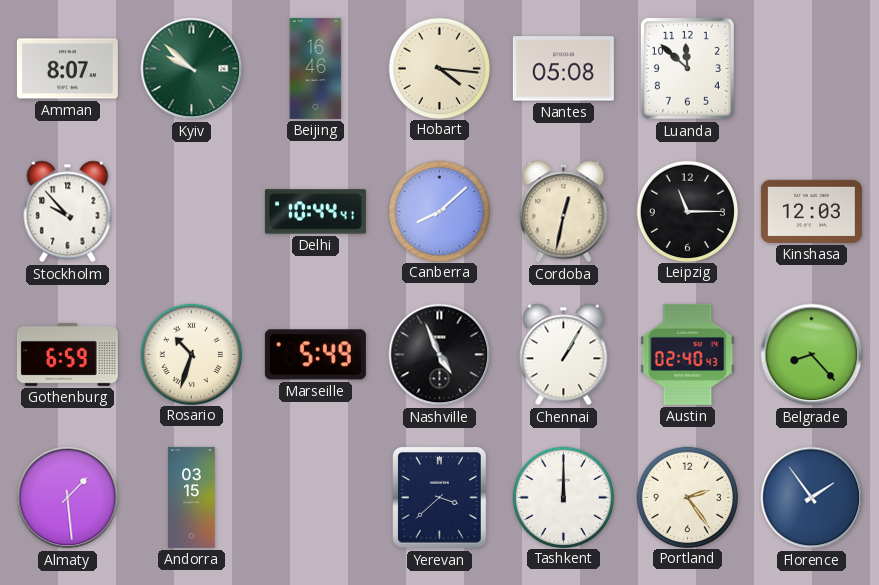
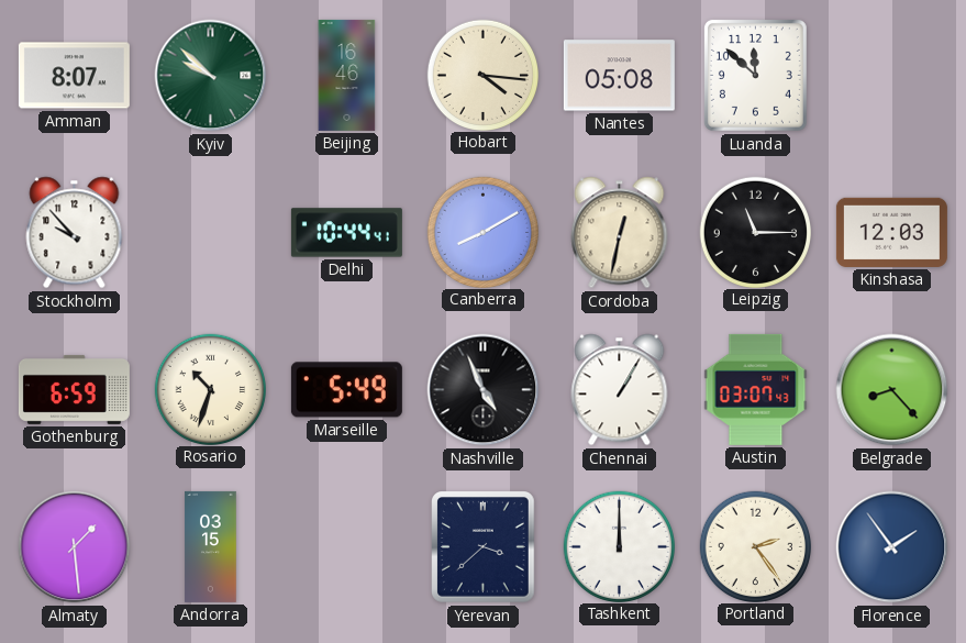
Canberra: 8:08 -> 8:10 (482, 232)
Austin: 02:40 -> 03:07 (756, 389)
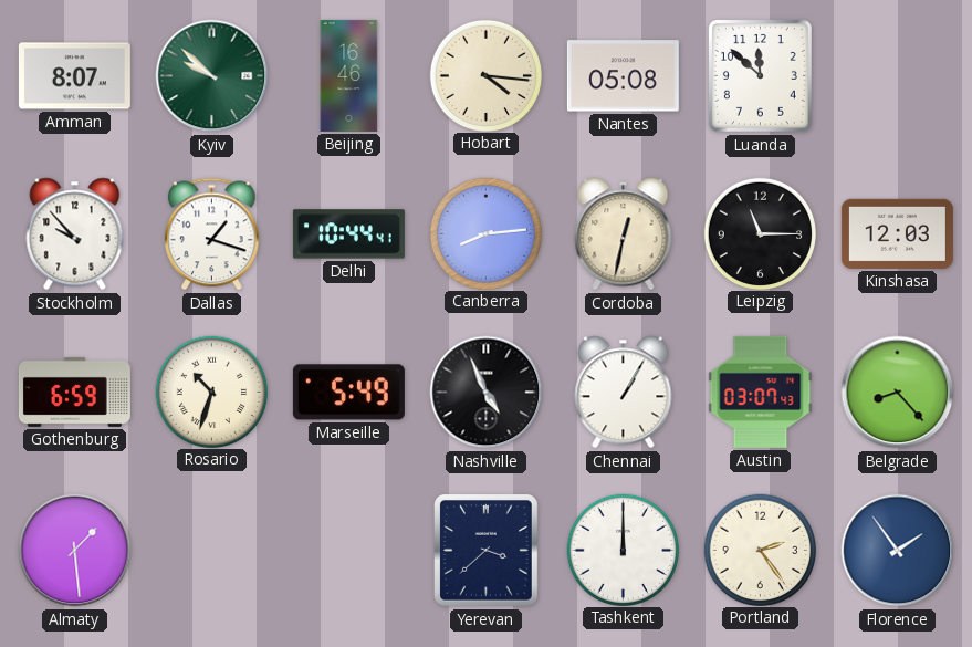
Dallas: none -> 1:18 (212, 234)
Canberra: 8:10 -> 8:14 (485, 233)
Andorra: 03:15 -> none (211, 546)
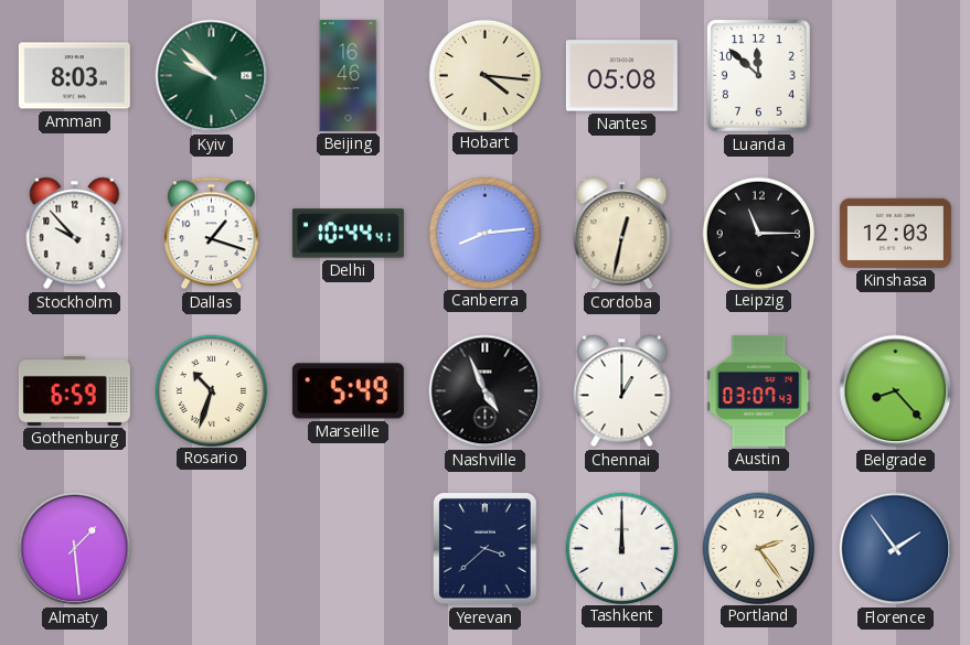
Amman: 8:07 -> 8:03 (74, 76)
Chennai: 1:05 -> 1:00 (622, 391)
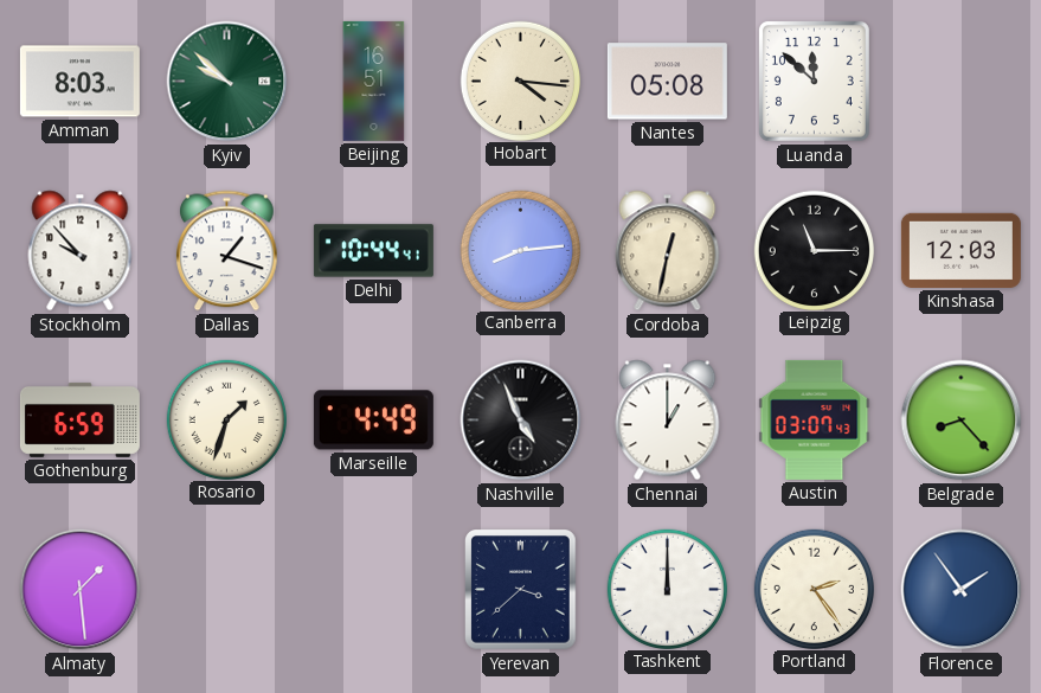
Beijing: 16:46 -> 16:51 (374, 81)
Rosario: 10:33 -> 1:33 (226, 419)
Marseille: 5:49 -> 4:49 (373, 421)
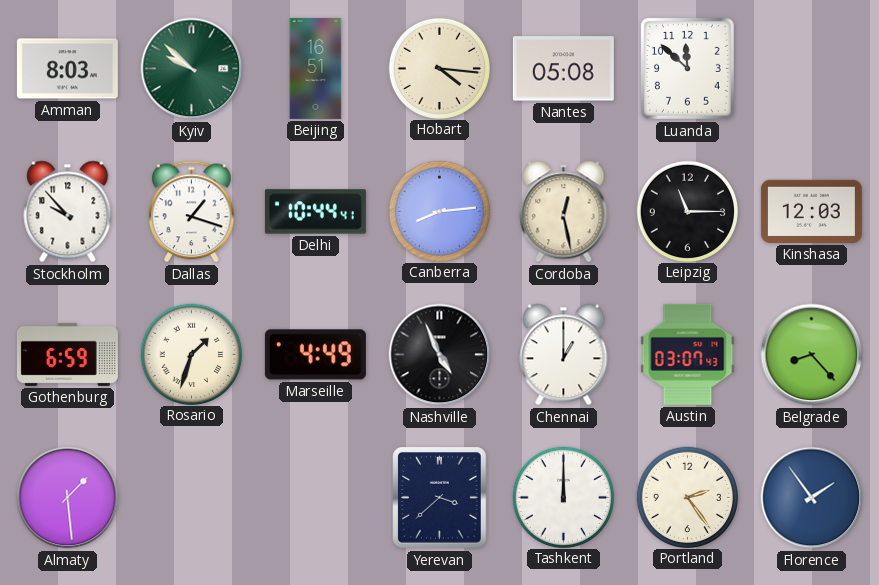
Cordoba: 12:32 -> 12:28 (564, 212)
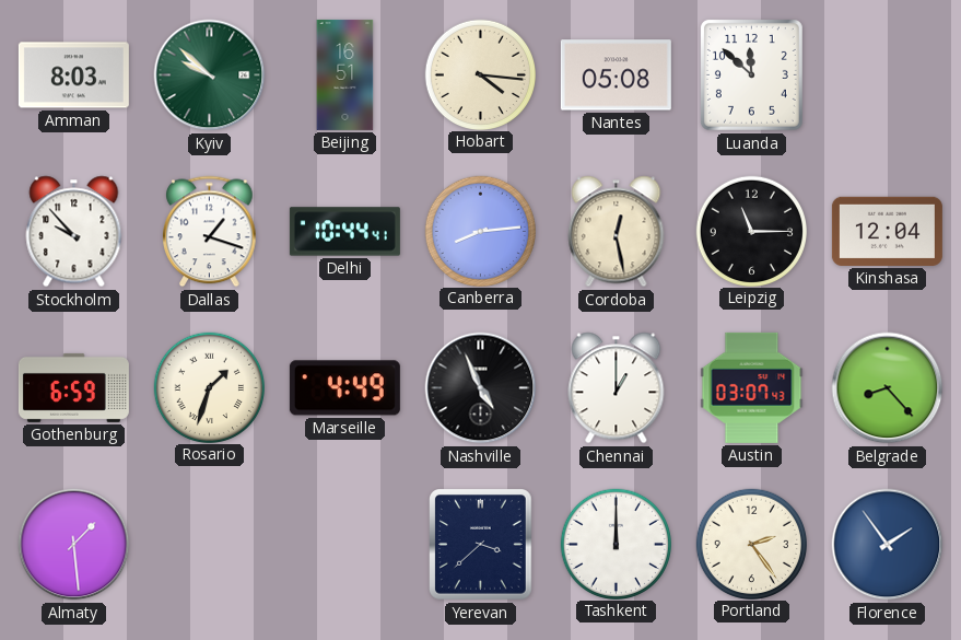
Kinshasa: 12:03 -> 12:04 (887, 231)
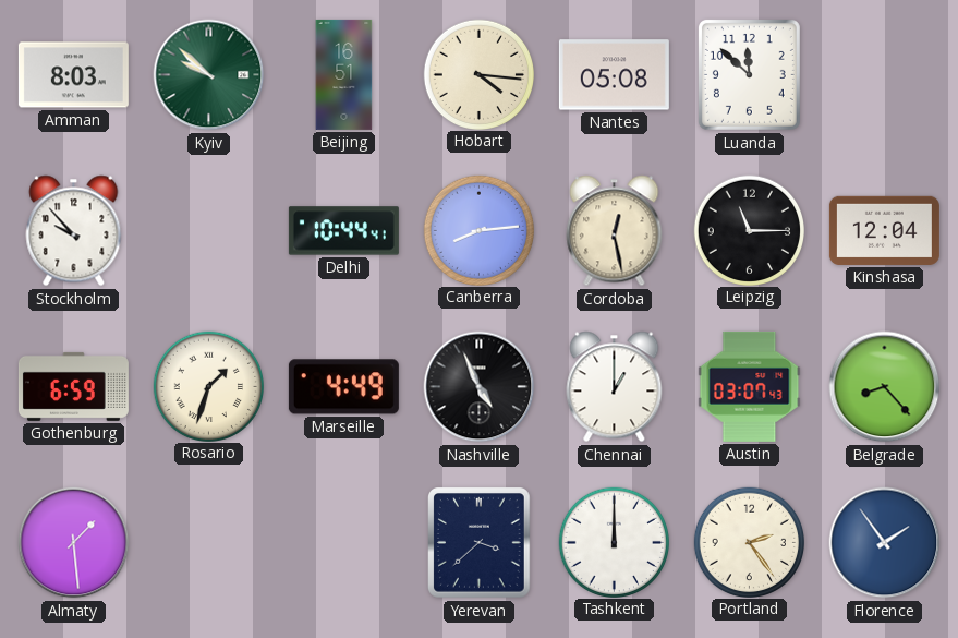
Dallas: 1:18 -> none (210, 232)
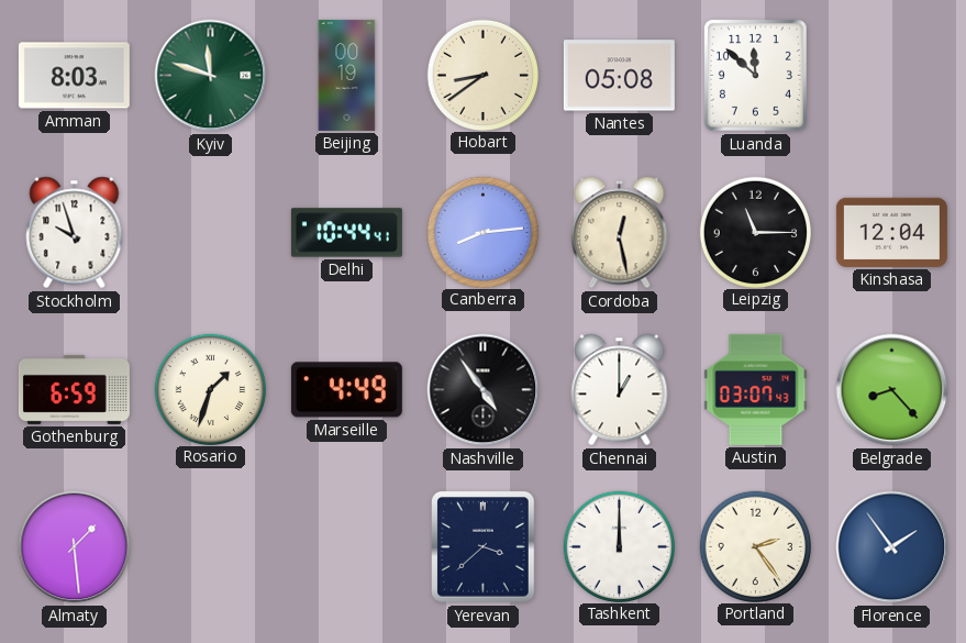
Kyiv: 9:52 -> 11:48 (211, 76)
Beijing: 16:51 -> 00:19 (347, 75)
Hobart: 4:16 -> 8:39 (482, 75)
Stockholm: 9:53 -> 9:57 (75, 233)
Nashville: 4:56 -> 4:54 (484, 390)
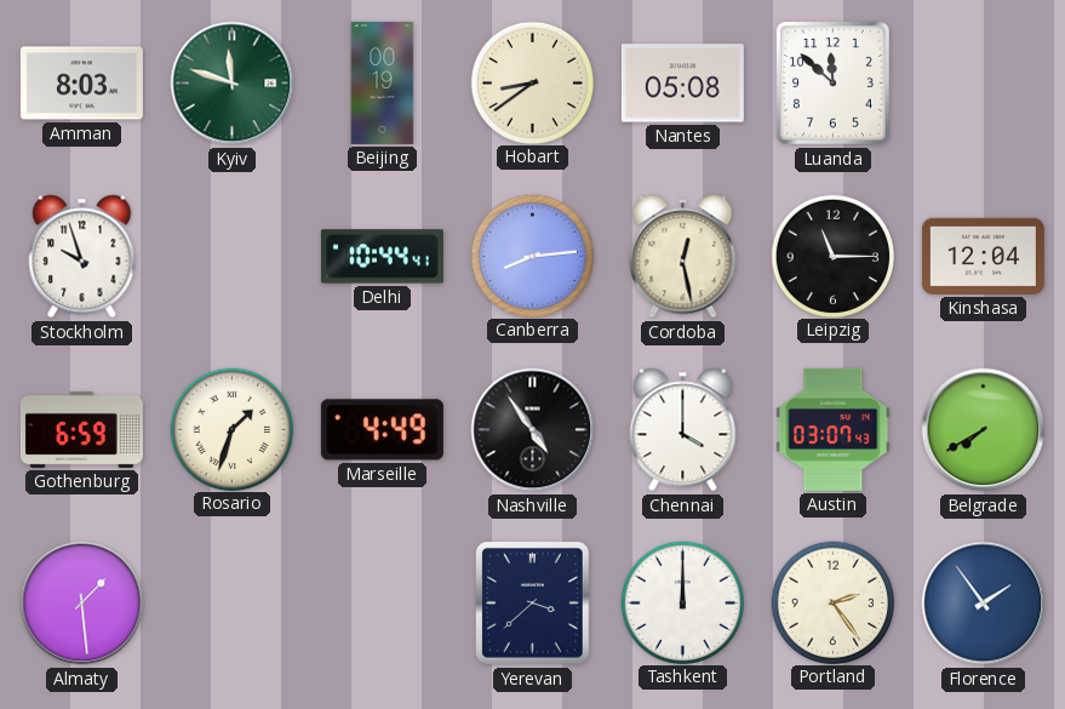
Chennai: 1:00 -> 4:00 (683, 430)
Belgrade: 8:23 -> 7:40 (984, 430)
